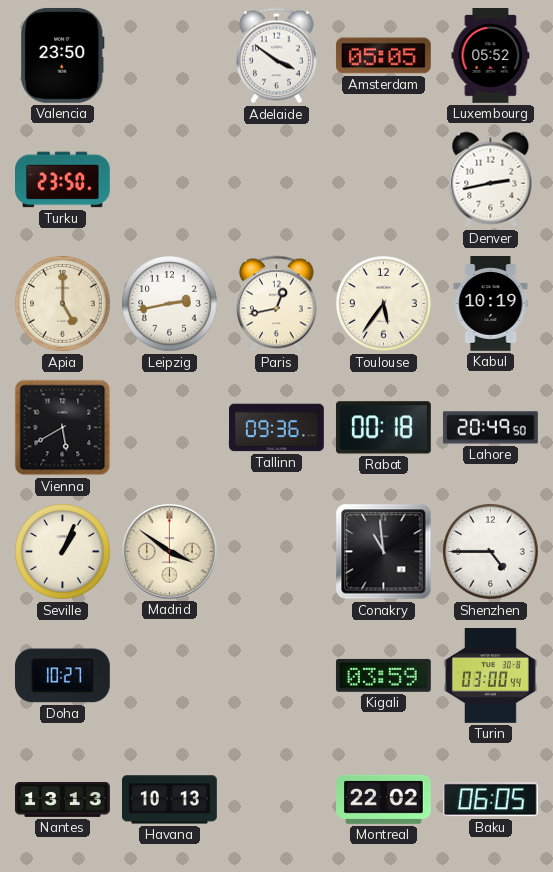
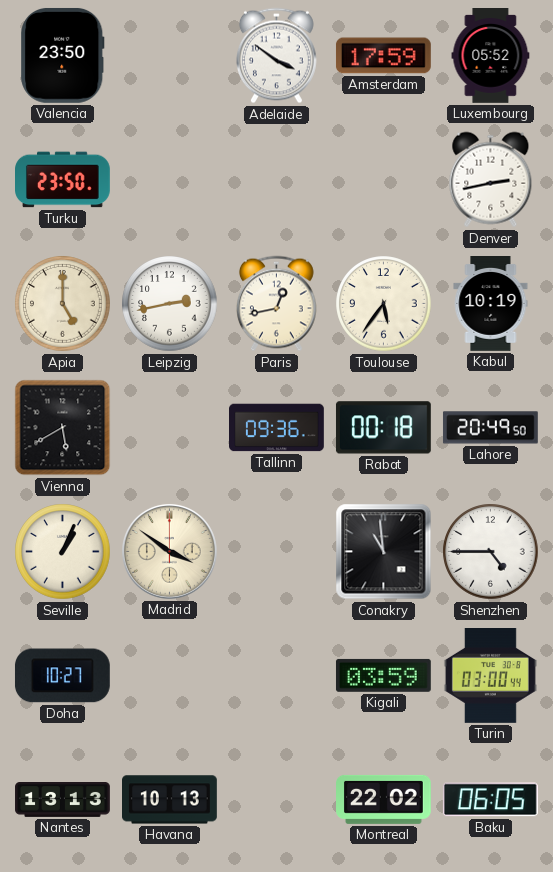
Amsterdam: 05:05 -> 17:59 (383, 56)
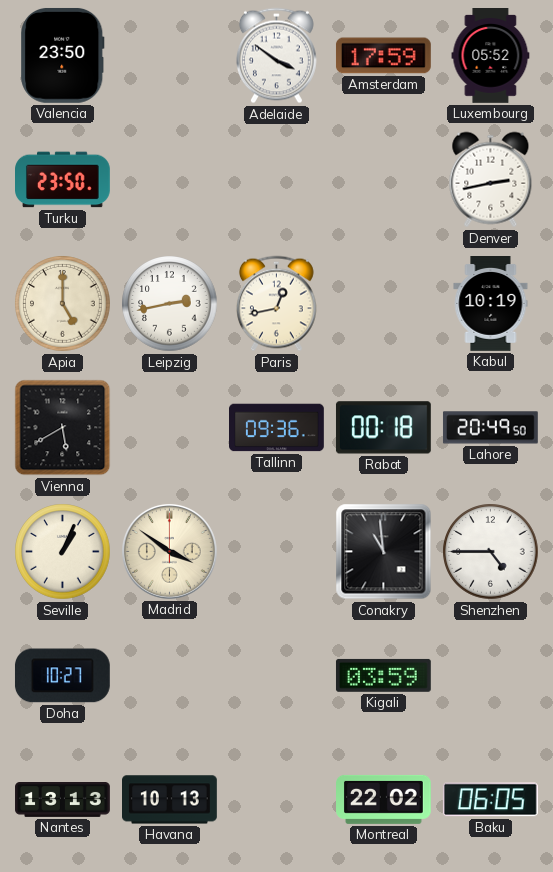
Toulouse: 5:36 -> none (384, 304)
Turin: 03:00 -> none (490, 676)
